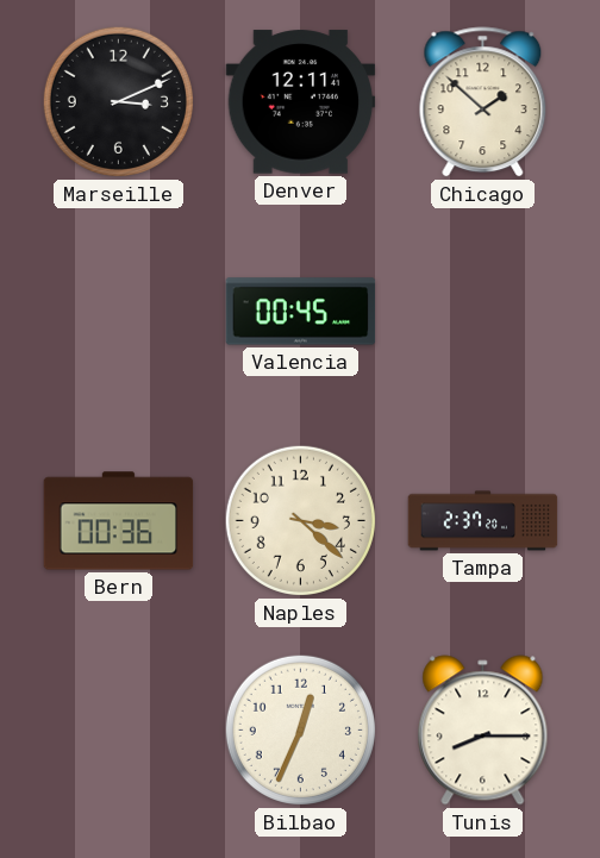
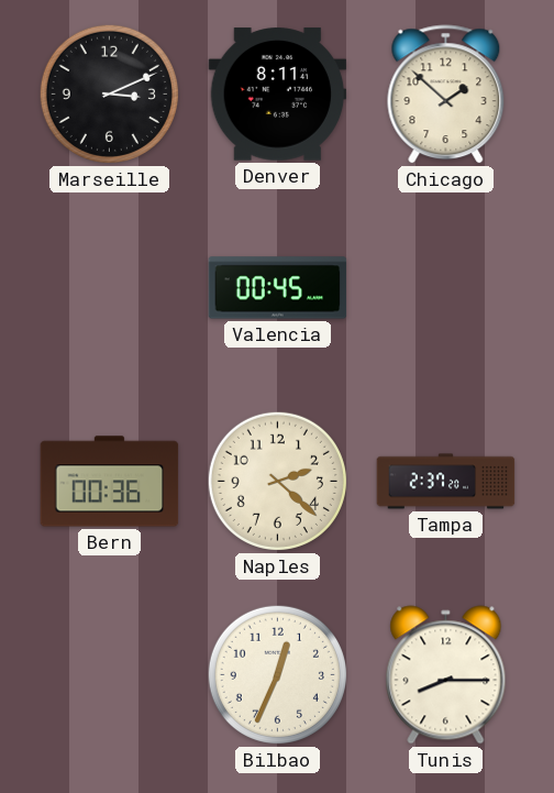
Denver: 12:11 -> 8:11 (278, 95)
Naples: 3:22 -> 2:22 (277, 481)
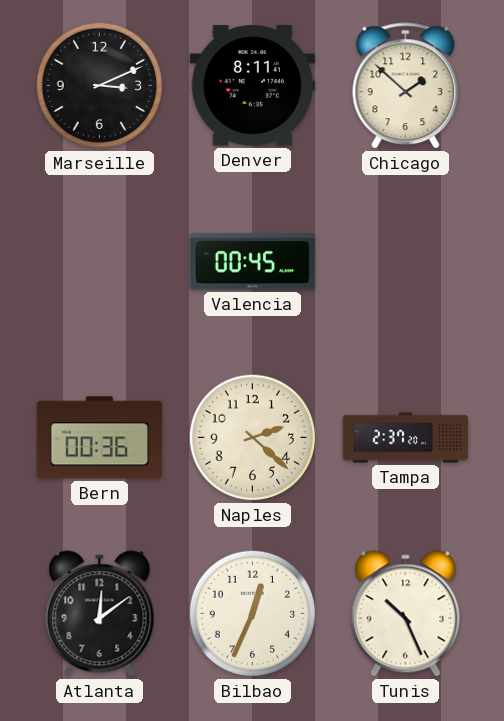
Atlanta: none -> 12:09 (100, 614)
Tunis: 8:15 -> 10:26 (406, 614)
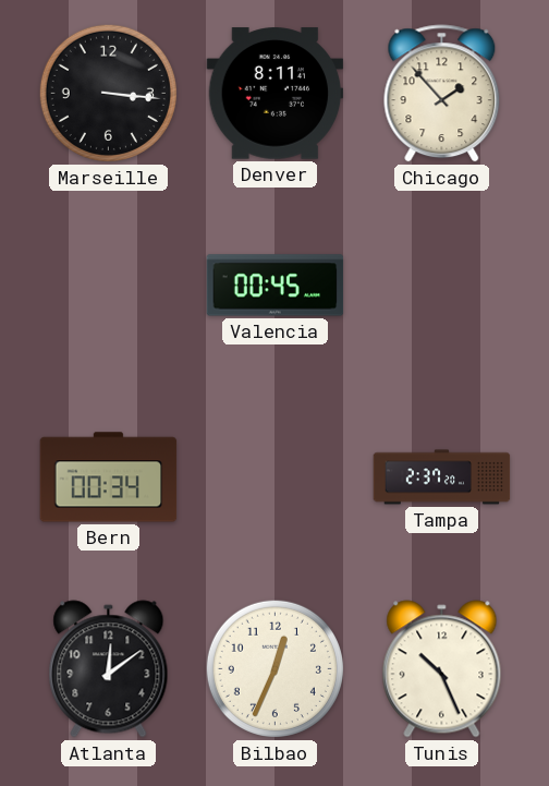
Marseille: 3:11 -> 3:16 (108, 93)
Chicago: 1:52 -> 1:53 (442, 94)
Bern: 00:36 -> 00:34 (109, 477)
Naples: 2:22 -> none (252, 437)
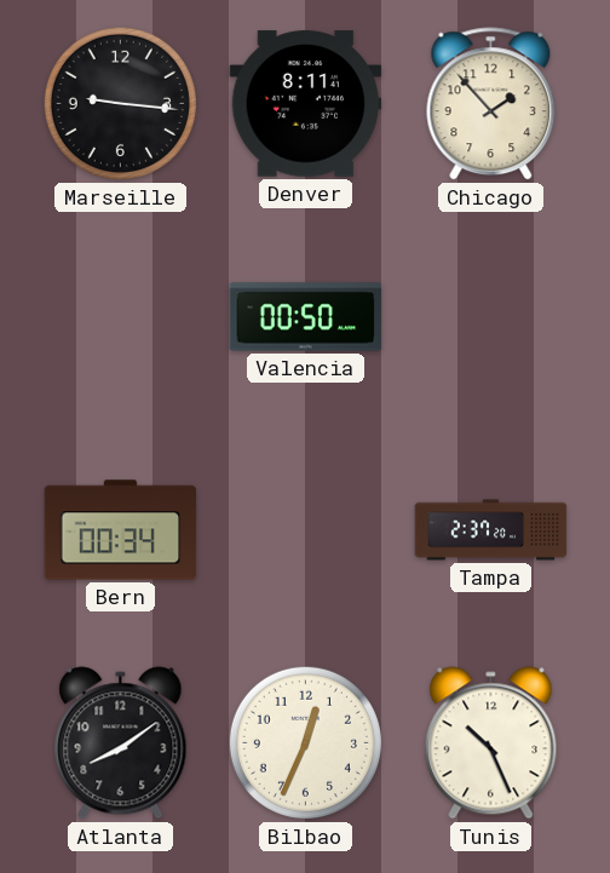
Marseille: 3:16 -> 9:16 (120, 103)
Valencia: 00:45 -> 00:50 (306, 317)
Atlanta: 12:09 -> 8:09 (121, 743)
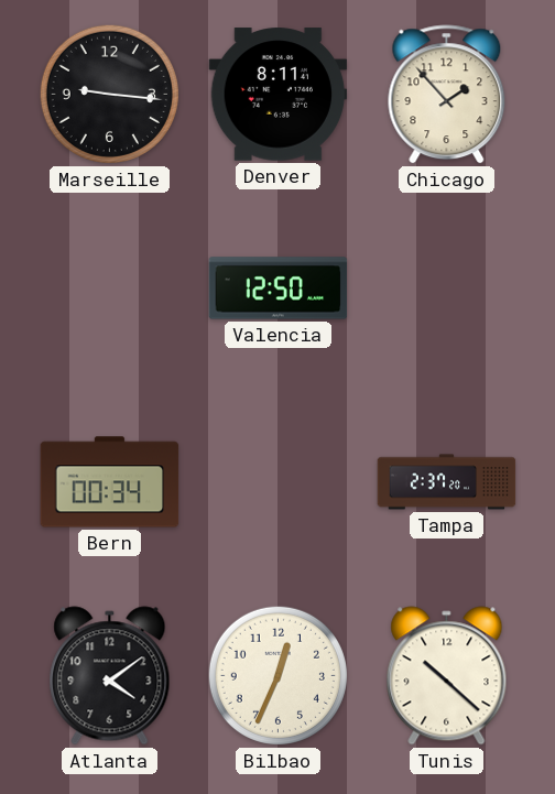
Valencia: 00:50 -> 12:50 (279, 289)
Atlanta: 8:09 -> 4:09 (110, 676)
Tunis: 10:26 -> 10:22 (447, 676)
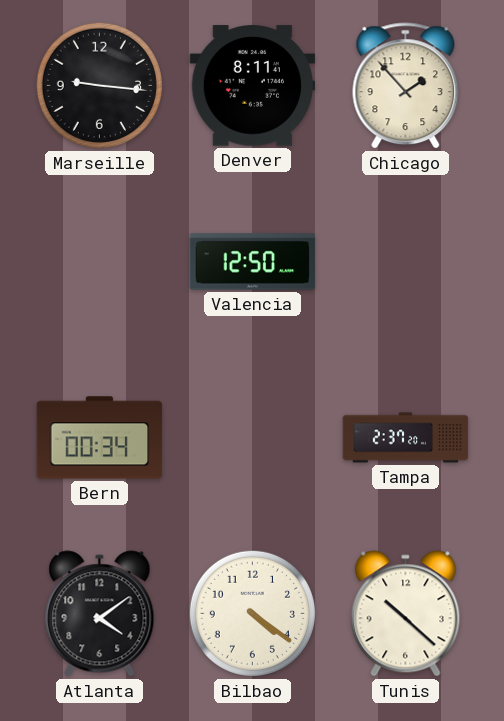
Bilbao: 12:34 -> 4:21 (252, 613)
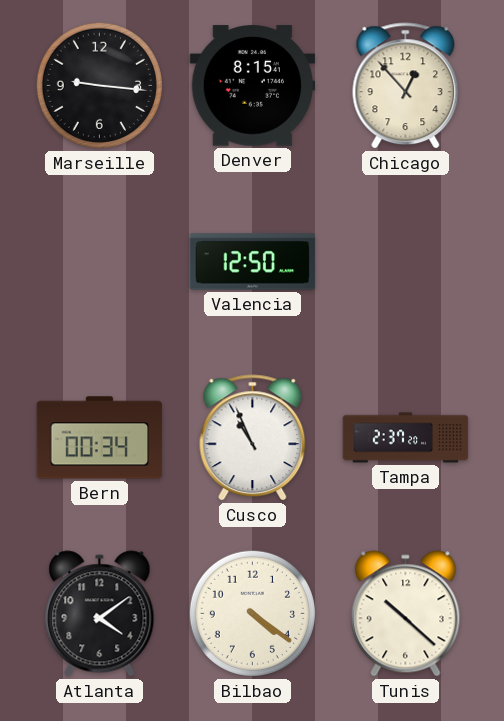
Denver: 8:11 -> 8:15 (253, 86)
Chicago: 1:53 -> 12:53 (406, 86)
Cusco: none -> 10:56 (253, 438)
